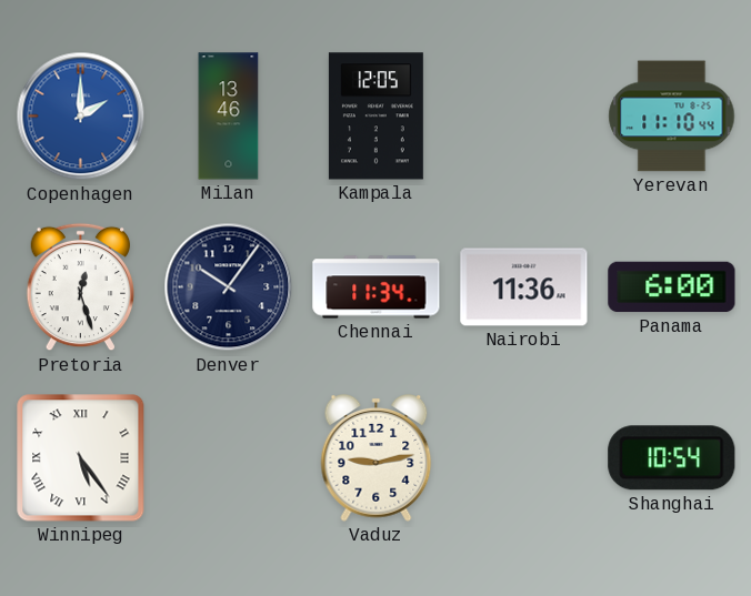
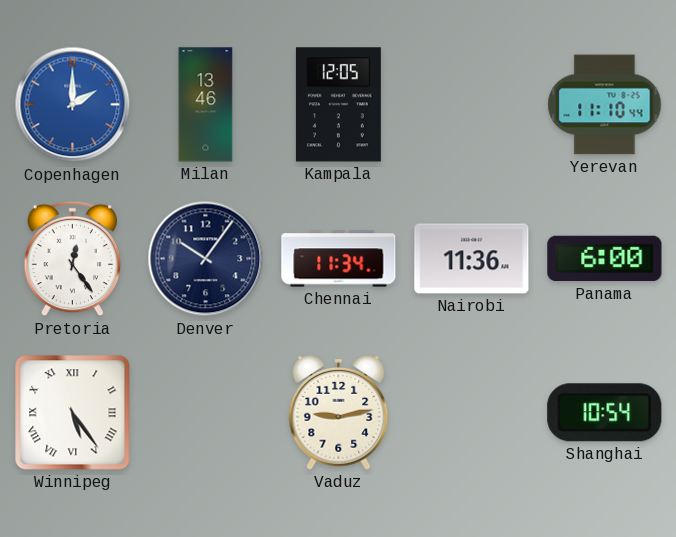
Pretoria: 12:27 -> 12:24 (72, 259)
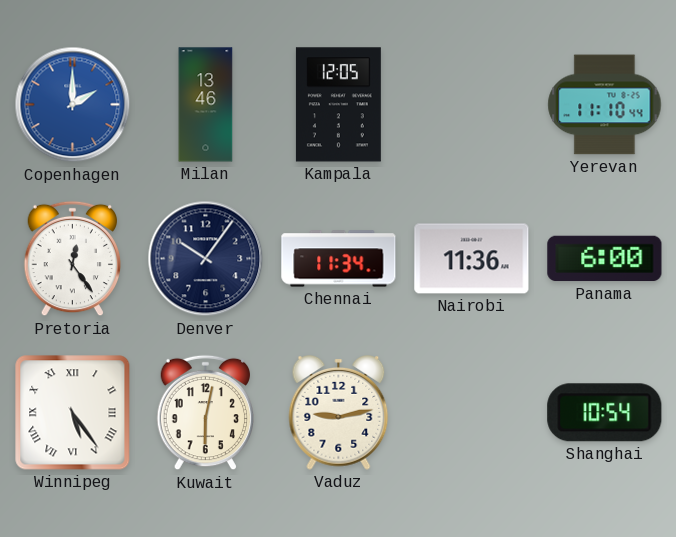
Kuwait: none -> 6:02 (205, 413)
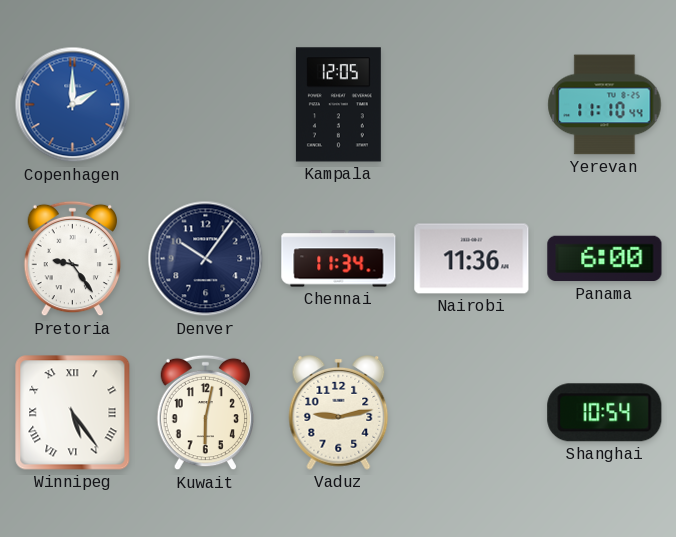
Milan: 13:46 -> none (206, 105)
Pretoria: 12:24 -> 9:24 (72, 259)
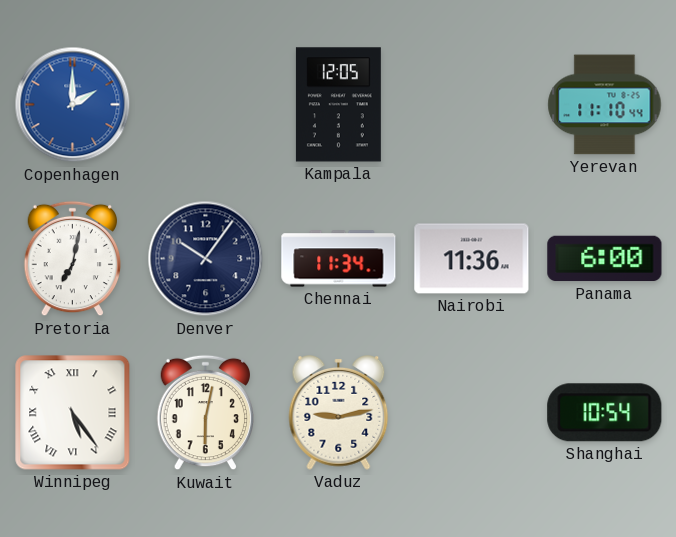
Pretoria: 9:24 -> 7:02 (72, 259)
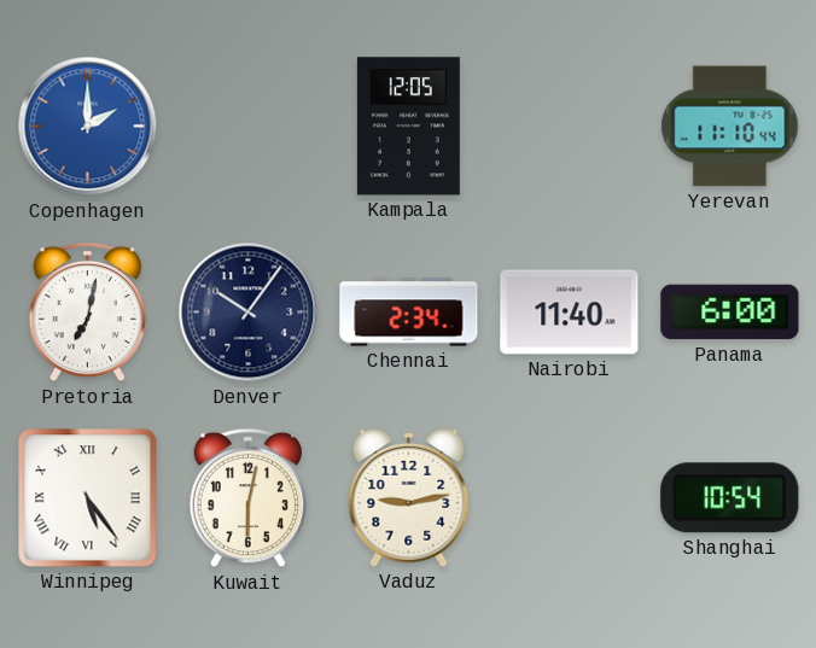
Chennai: 11:34 -> 2:34 (409, 313)
Nairobi: 11:36 -> 11:40 (570, 313)
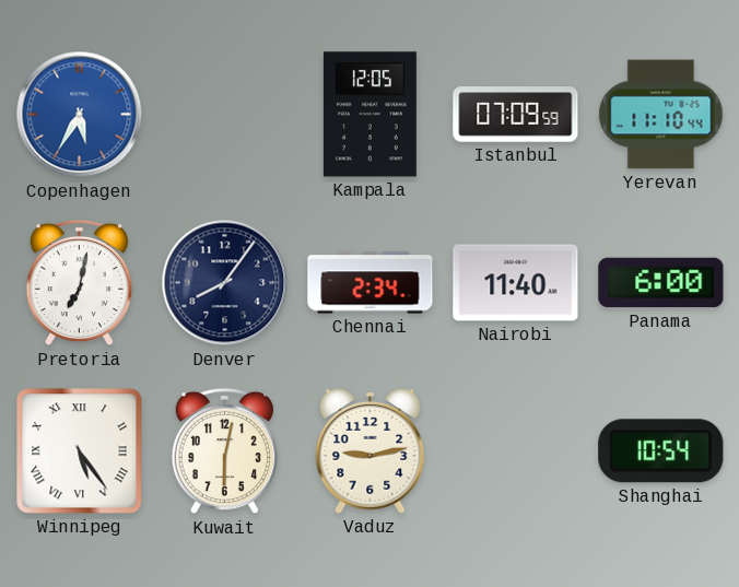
Copenhagen: 2:00 -> 5:35 (80, 115)
Istanbul: none -> 07:09 (516, 115)
Denver: 10:06 -> 8:06 (225, 283)
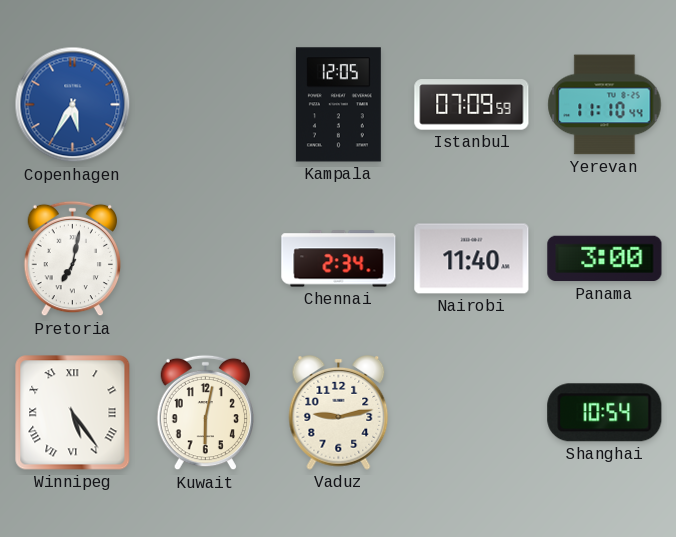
Denver: 8:06 -> none (225, 283)
Panama: 6:00 -> 3:00 (605, 259)
